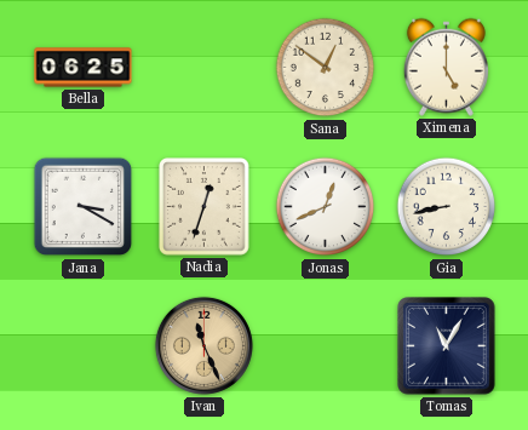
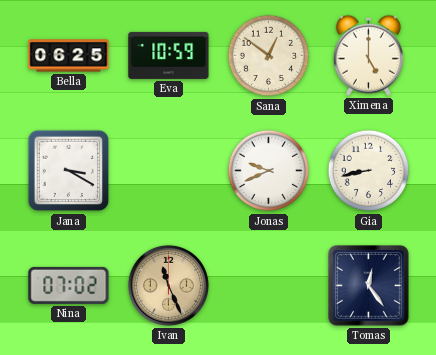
Eva: none -> 10:59 (169, 55)
Nadia: 12:33 -> none (205, 207)
Jonas: 12:41 -> 9:41 (269, 171)
Nina: none -> 07:02 (69, 285)
Tomas: 11:05 -> 12:24 (369, 286)
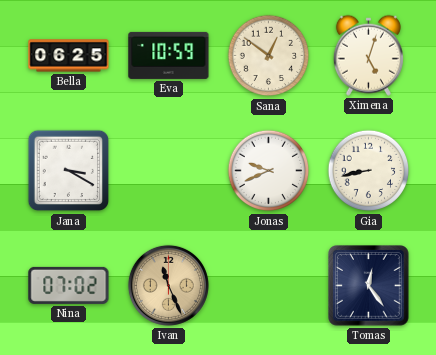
Ximena: 5:00 -> 5:03 (368, 55)
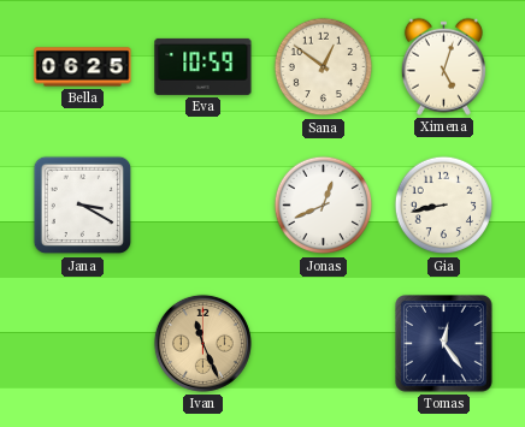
Jonas: 9:41 -> 12:41 (324, 206)
Nina: 07:02 -> none (69, 285)
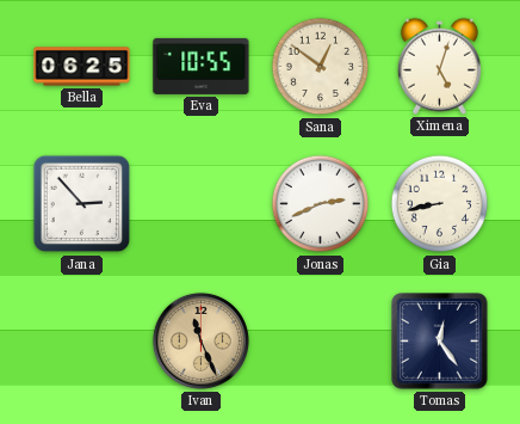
Eva: 10:59 -> 10:55 (202, 66)
Jana: 3:20 -> 2:53 (82, 204)
Jonas: 12:41 -> 2:41 (321, 204)
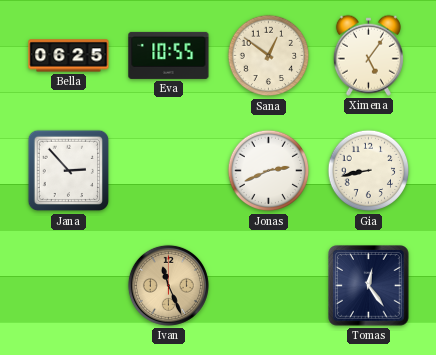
Ximena: 5:03 -> 5:06 (368, 55)
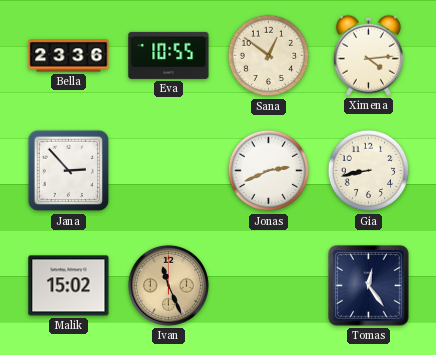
Bella: 06:25 -> 23:36 (69, 56)
Ximena: 5:06 -> 4:14 (368, 55)
Malik: none -> 15:02 (69, 286)
